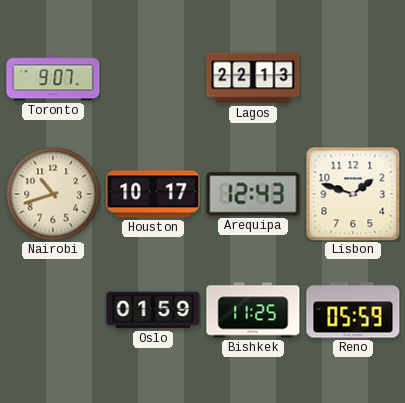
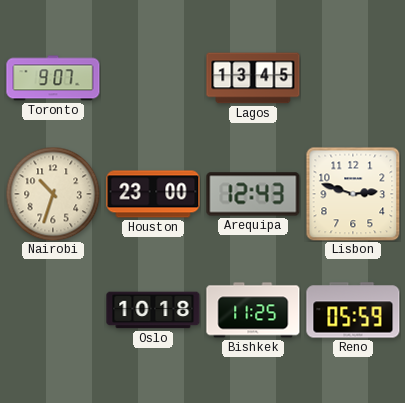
Lagos: 22:13 -> 13:45 (253, 78)
Nairobi: 10:42 -> 10:33 (53, 194)
Houston: 10:17 -> 23:00 (153, 194)
Lisbon: 1:48 -> 2:48 (353, 194)
Oslo: 01:59 -> 10:18 (153, 310)
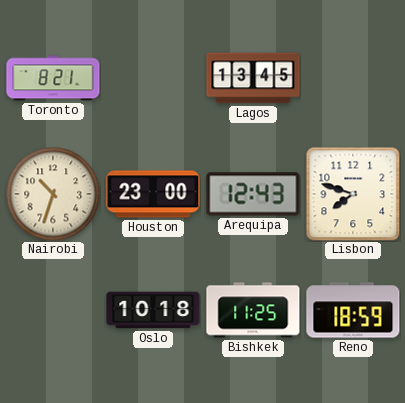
Toronto: 9:07 -> 8:21 (53, 78)
Lisbon: 2:48 -> 7:48 (353, 194)
Reno: 05:59 -> 18:59 (353, 310)
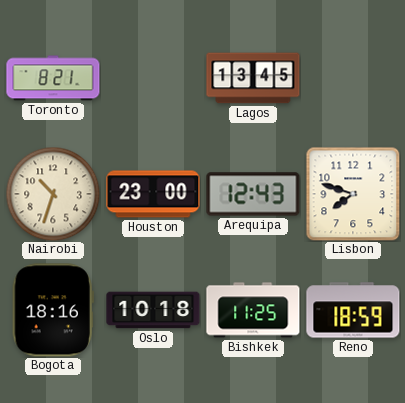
Bogota: none -> 18:16 (53, 310)
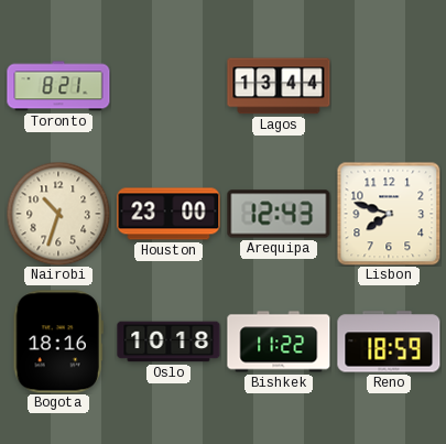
Lagos: 13:45 -> 13:44 (279, 86)
Bishkek: 11:25 -> 11:22 (279, 342)
